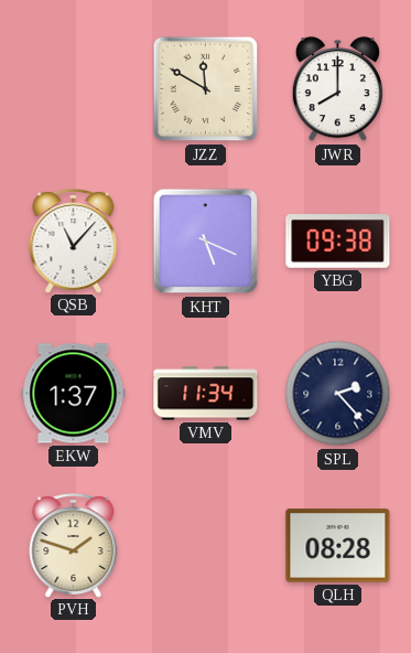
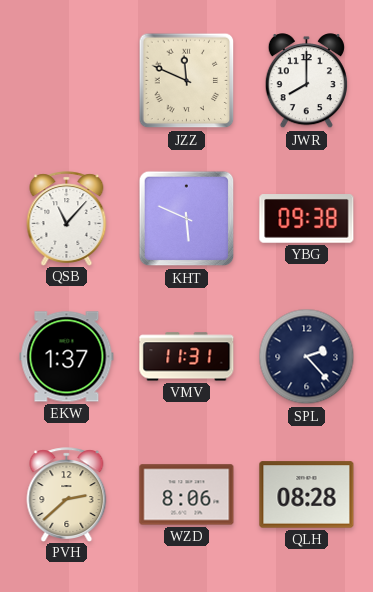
JZZ: 11:50 -> 11:49 (187, 81)
KHT: 5:19 -> 5:49 (187, 219)
VMV: 11:34 -> 11:31 (187, 357)
PVH: 1:48 -> 2:38 (67, 494)
WZD: none -> 8:06 (187, 495)
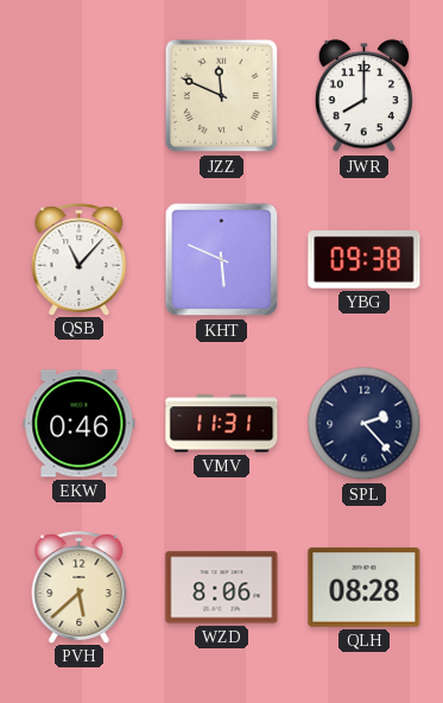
EKW: 1:37 -> 0:46 (80, 424)
PVH: 2:38 -> 5:38 (80, 587)
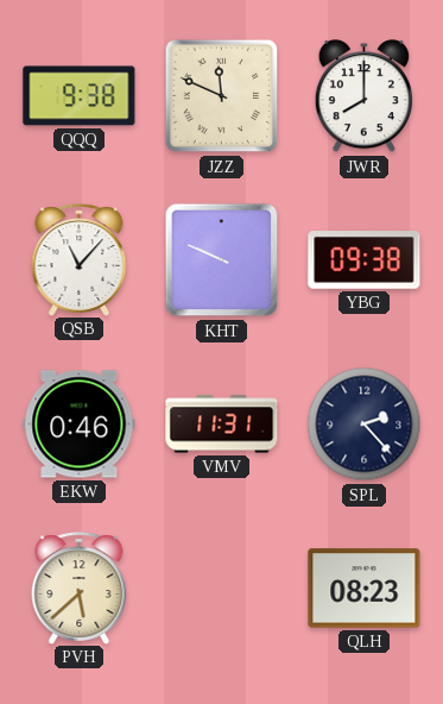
QQQ: none -> 9:38 (80, 96)
KHT: 5:49 -> 9:49 (222, 260)
WZD: 8:06 -> none (222, 588)
QLH: 08:28 -> 08:23 (365, 589)
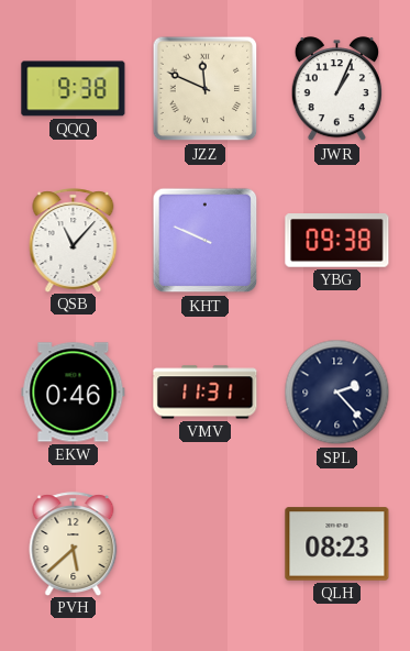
JWR: 8:00 -> 1:04 (336, 89)
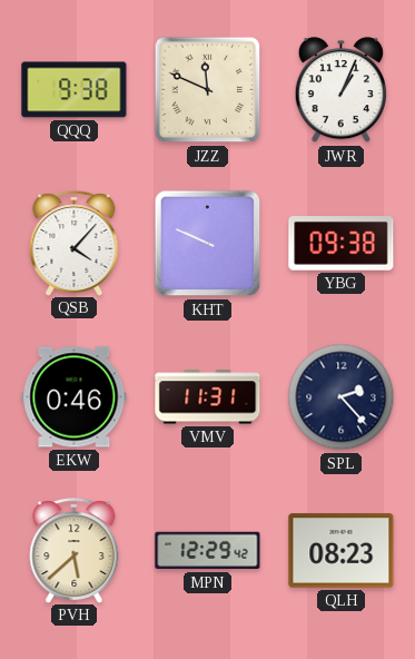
QSB: 11:07 -> 4:07 (75, 243)
MPN: none -> 12:29 (208, 551)
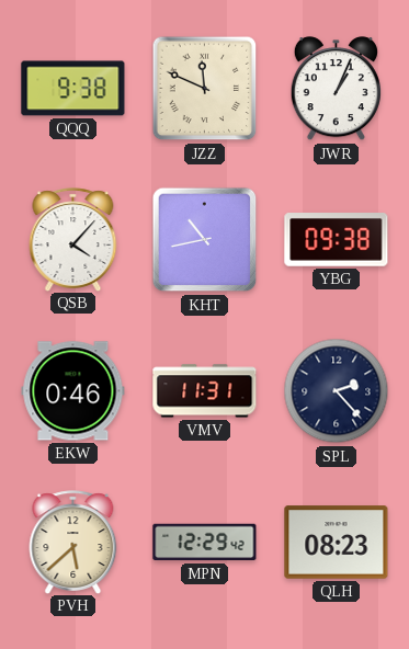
KHT: 9:49 -> 10:43 (205, 240)
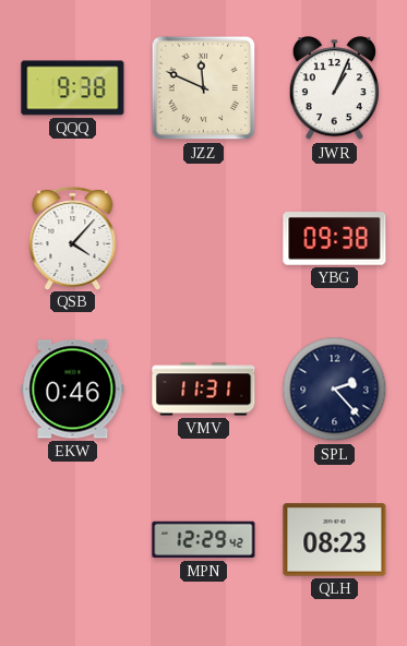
KHT: 10:43 -> none (205, 240)
PVH: 5:38 -> none (73, 542)
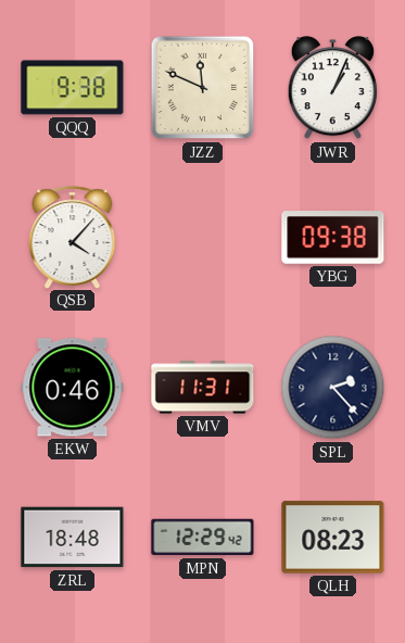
ZRL: none -> 18:48 (73, 538)
